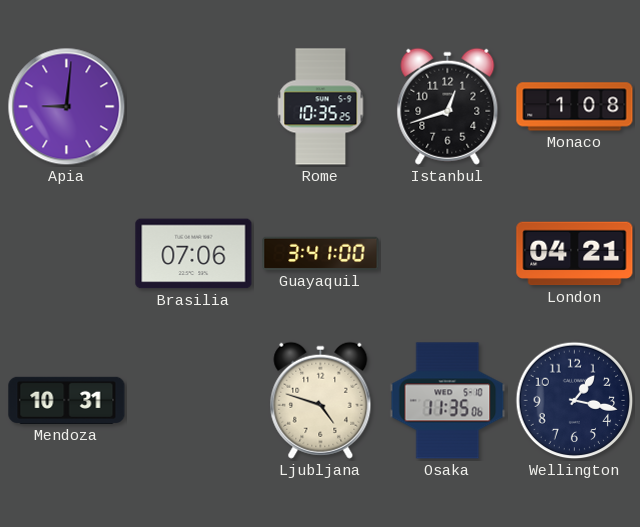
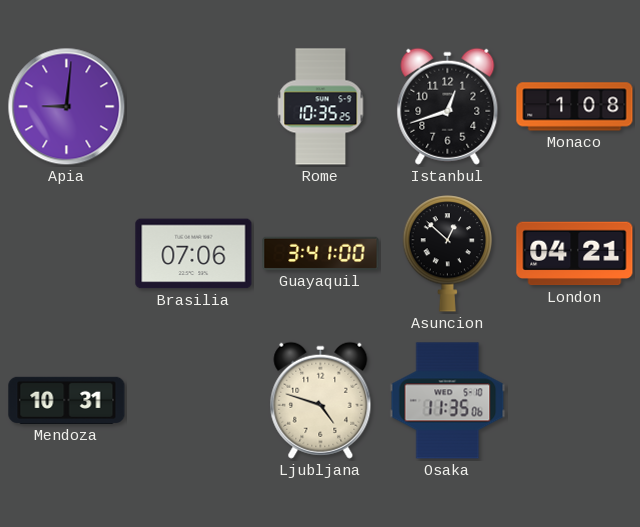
Asuncion: none -> 12:52 (448, 254)
Wellington: 1:17 -> none (575, 401)
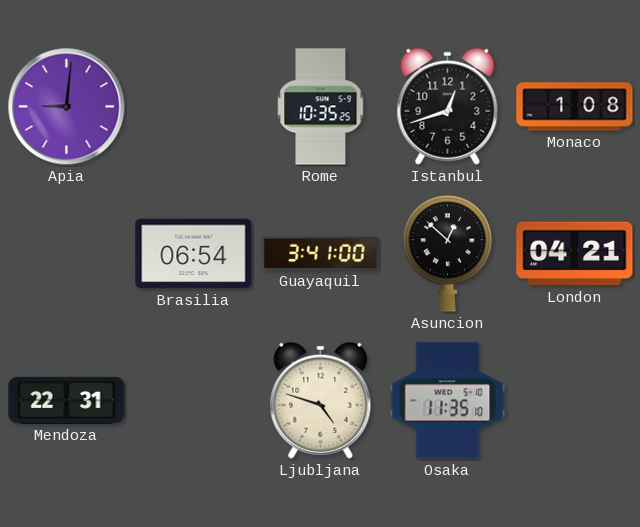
Brasilia: 07:06 -> 06:54 (194, 254)
Mendoza: 10:31 -> 22:31 (67, 400)
Osaka: 11:35:06 -> 11:35:10 (448, 401)
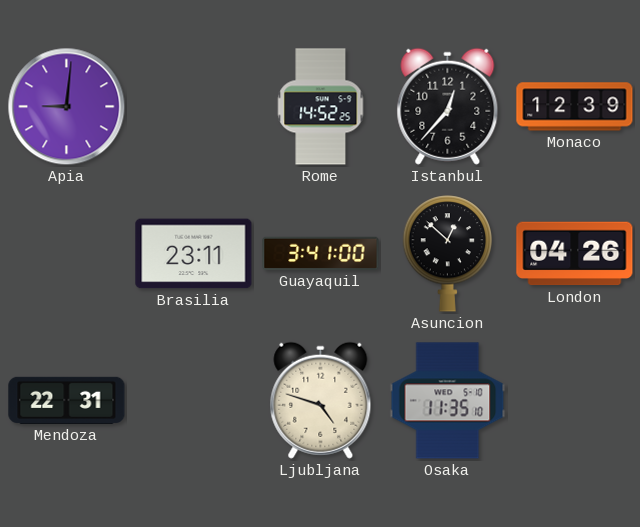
Rome: 10:35 -> 14:52 (321, 107)
Istanbul: 12:42 -> 12:37 (448, 106)
Monaco: 1:08 -> 12:39 (575, 107)
Brasilia: 06:54 -> 23:11 (194, 254)
London: 04:21 -> 04:26 (575, 254)
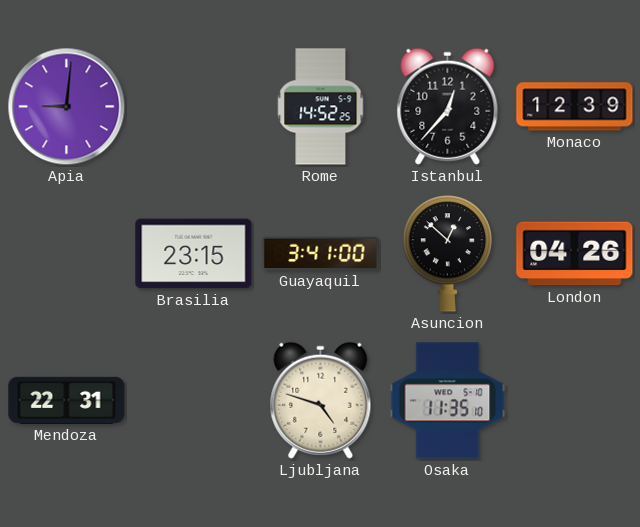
Brasilia: 23:11 -> 23:15 (194, 254)
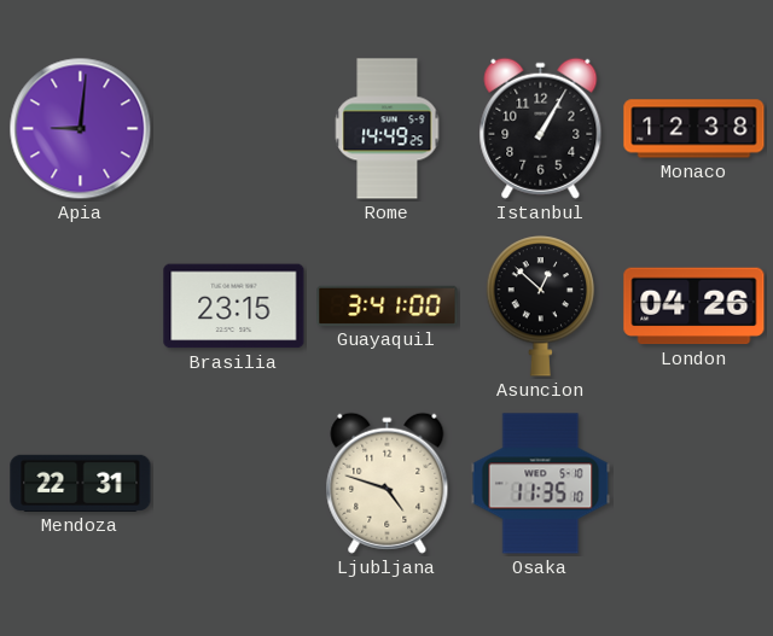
Rome: 14:52 -> 14:49 (388, 129)
Istanbul: 12:37 -> 1:05 (541, 128)
Monaco: 12:39 -> 12:38 (694, 129)
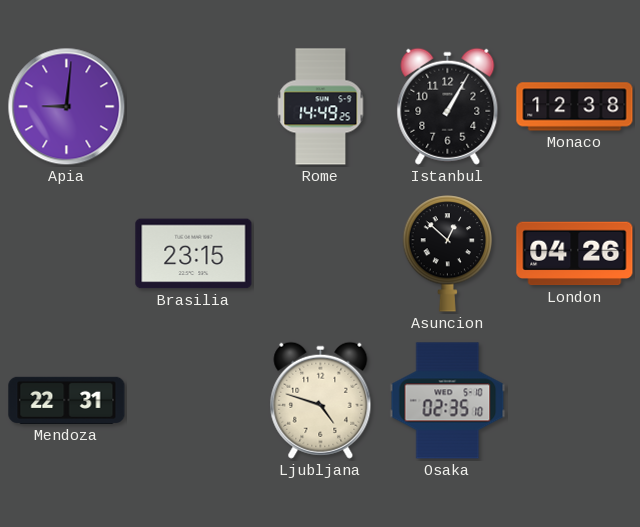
Guayaquil: 3:41 -> none (388, 305)
Osaka: 11:35 -> 02:35 (448, 401)
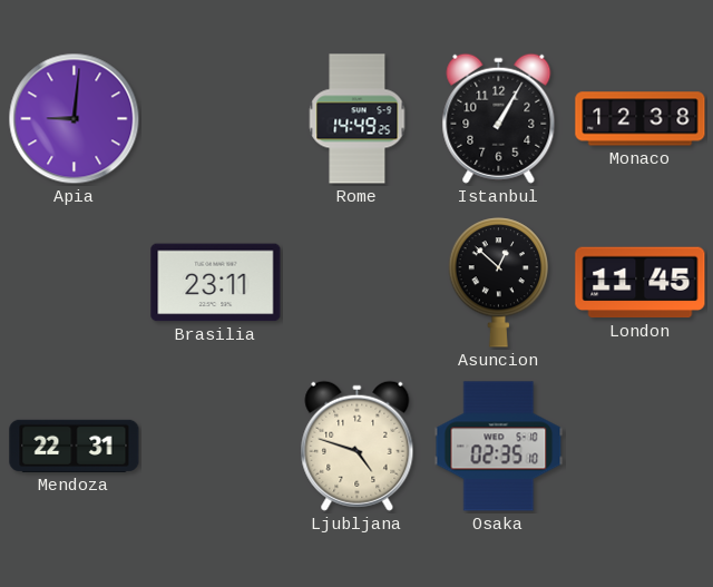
Brasilia: 23:15 -> 23:11 (216, 283)
London: 04:26 -> 11:45 (641, 283)
